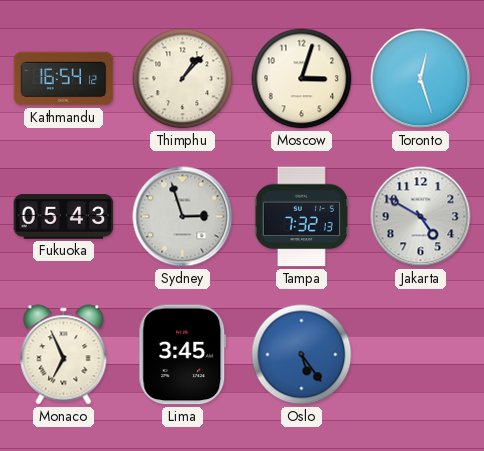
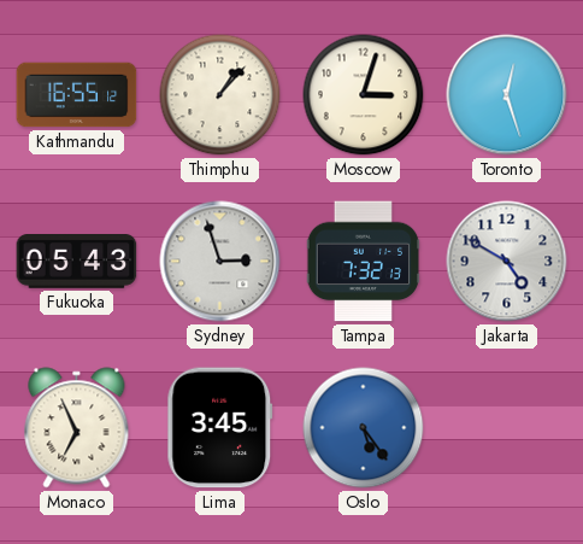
Kathmandu: 16:54 -> 16:55 (77, 95)
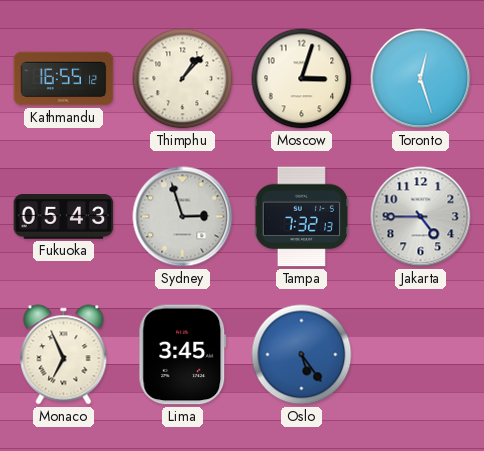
Jakarta: 4:50 -> 4:45 (421, 217)
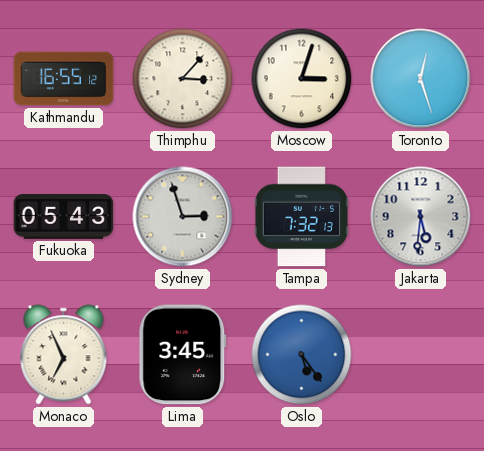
Thimphu: 1:07 -> 3:07 (183, 79)
Jakarta: 4:45 -> 5:31 (421, 217)
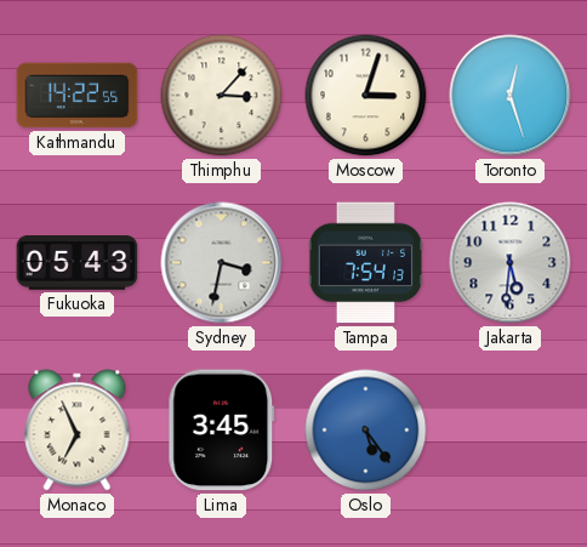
Kathmandu: 16:55 -> 14:22 (78, 96)
Sydney: 2:57 -> 3:32 (222, 263)
Tampa: 7:32 -> 7:54 (365, 263)
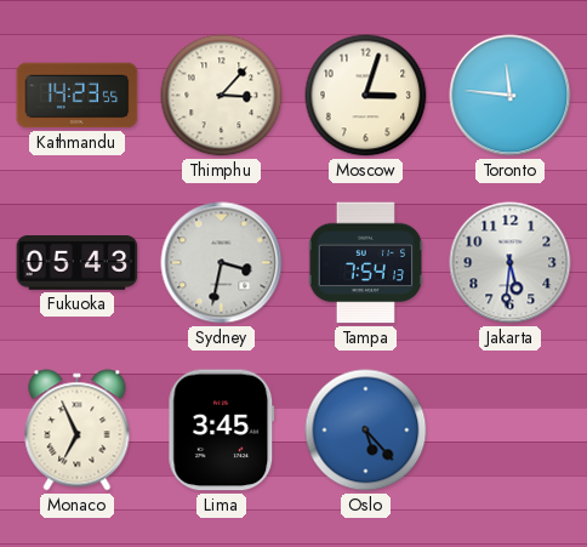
Kathmandu: 14:22 -> 14:23 (78, 96)
Toronto: 12:27 -> 11:46 (511, 96)
Oslo: 5:24 -> 5:23 (366, 431)
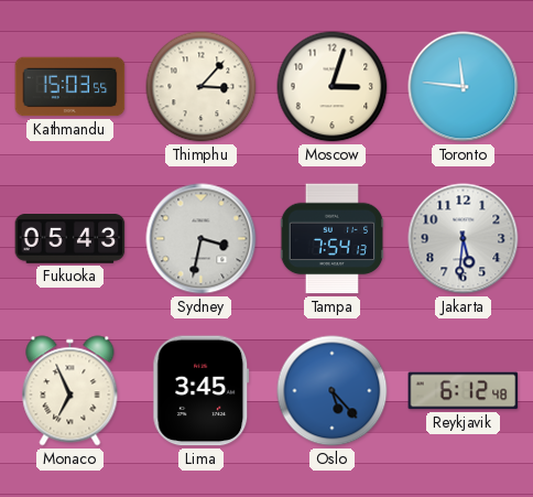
Kathmandu: 14:23 -> 15:03 (70, 87)
Reykjavik: none -> 6:12 (464, 391)
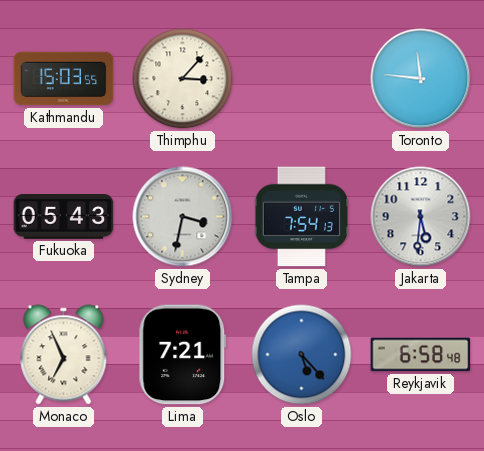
Moscow: 3:03 -> none (333, 87)
Lima: 3:45 -> 7:21 (183, 355)
Reykjavik: 6:12 -> 6:58 (421, 355)
